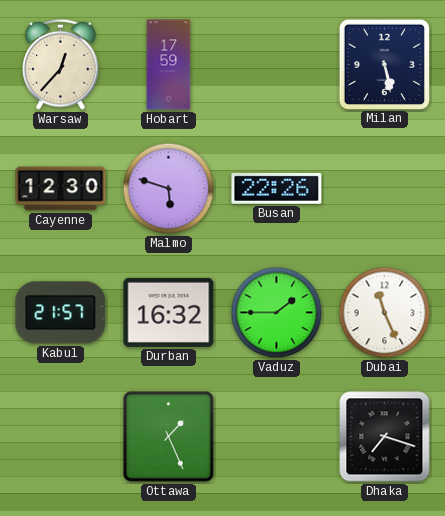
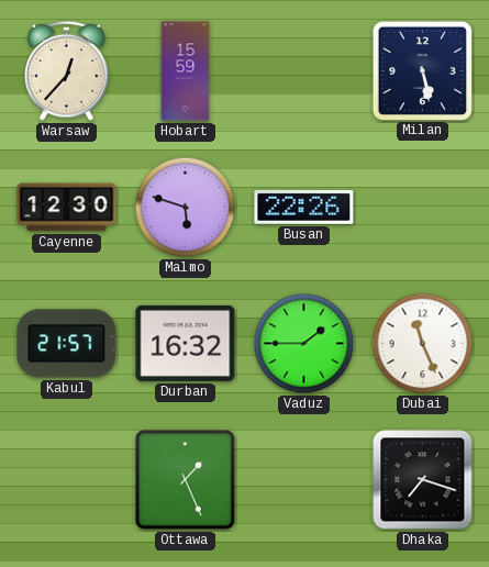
Hobart: 17:59 -> 15:59 (186, 71)
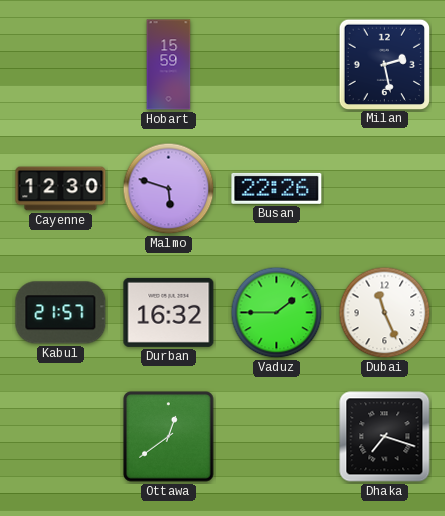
Warsaw: 12:37 -> none (67, 70)
Milan: 5:28 -> 2:28 (384, 64)
Ottawa: 1:26 -> 12:39 (169, 437)
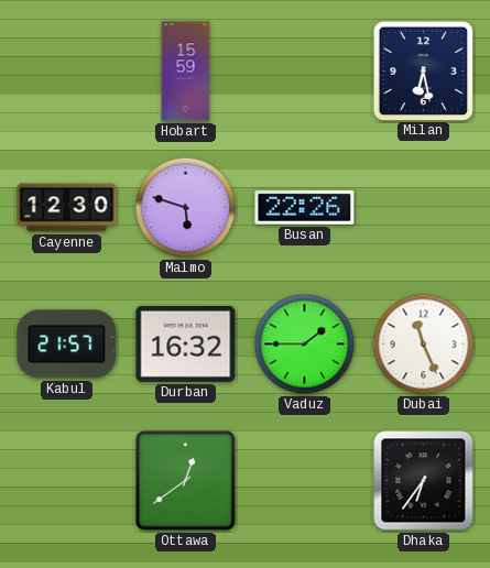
Milan: 2:28 -> 6:28 (423, 70)
Dhaka: 7:18 -> 6:36 (424, 481)
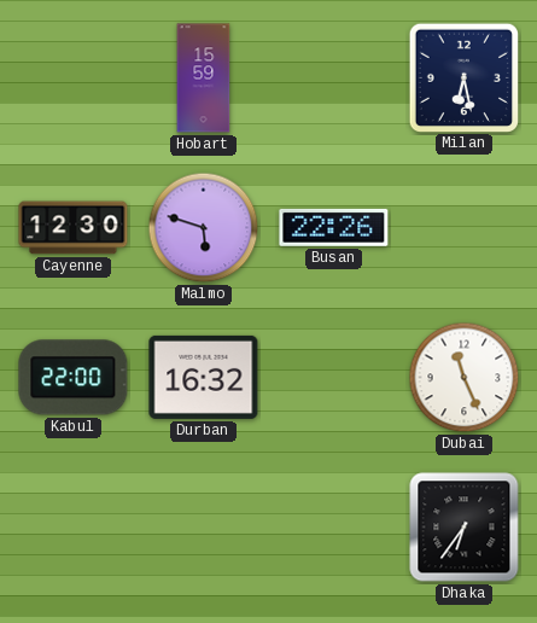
Kabul: 21:57 -> 22:00 (74, 378)
Vaduz: 1:45 -> none (305, 345)
Ottawa: 12:39 -> none (186, 481)
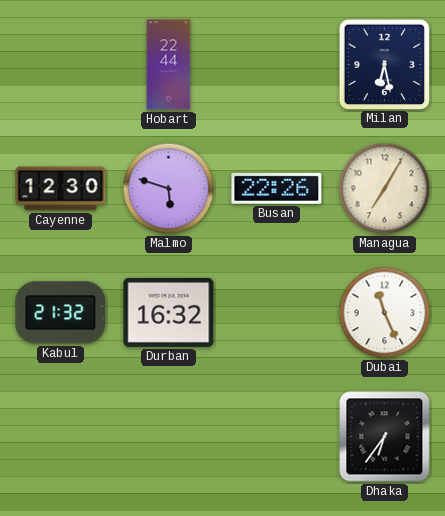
Hobart: 15:59 -> 22:44 (169, 65)
Managua: none -> 7:05 (385, 189)
Kabul: 22:00 -> 21:32 (61, 313)
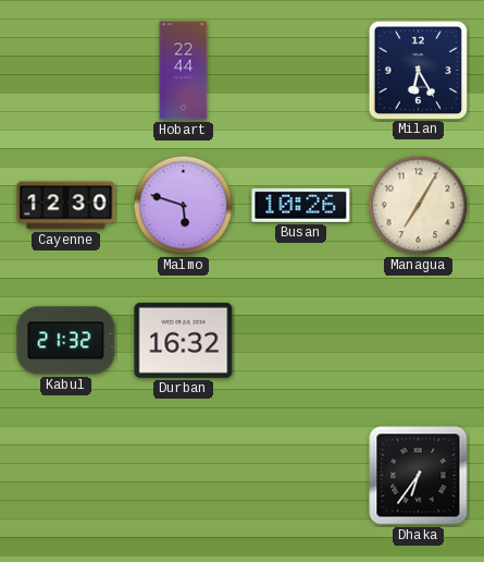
Milan: 6:28 -> 6:25 (418, 70)
Busan: 22:26 -> 10:26 (301, 205)
Dubai: 11:26 -> none (385, 313)
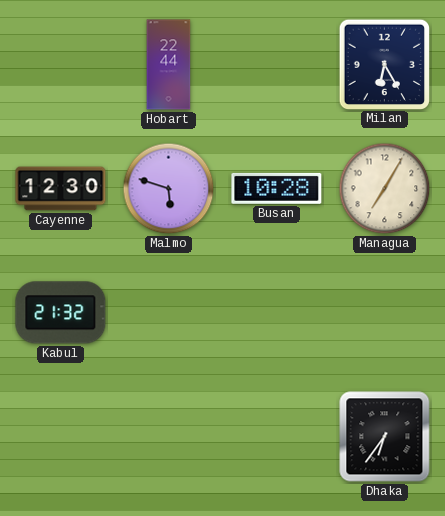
Busan: 10:26 -> 10:28 (277, 188)
Durban: 16:32 -> none (184, 340)
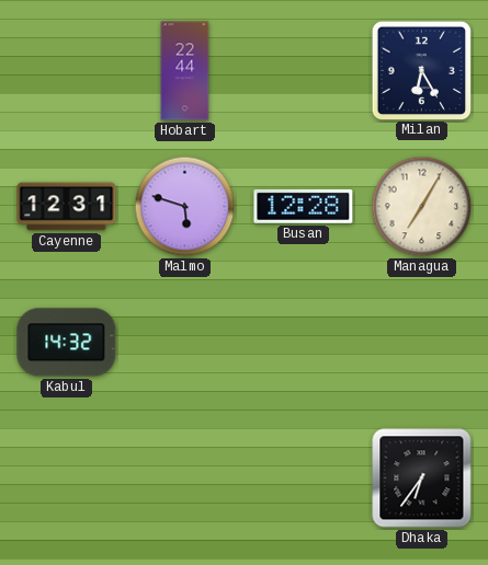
Cayenne: 12:30 -> 12:31 (67, 207)
Busan: 10:28 -> 12:28 (304, 206)
Kabul: 21:32 -> 14:32 (67, 343)
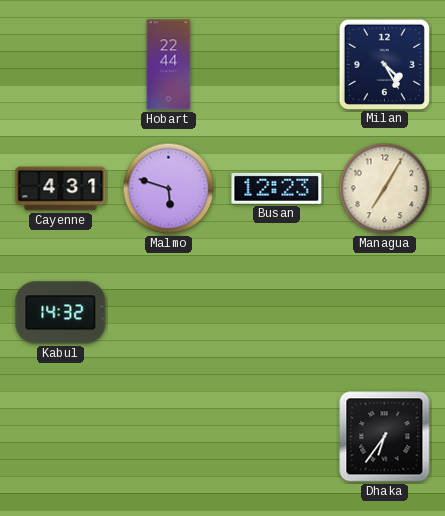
Milan: 6:25 -> 4:25 (384, 64)
Cayenne: 12:31 -> 4:31 (61, 189)
Busan: 12:28 -> 12:23 (277, 188)
